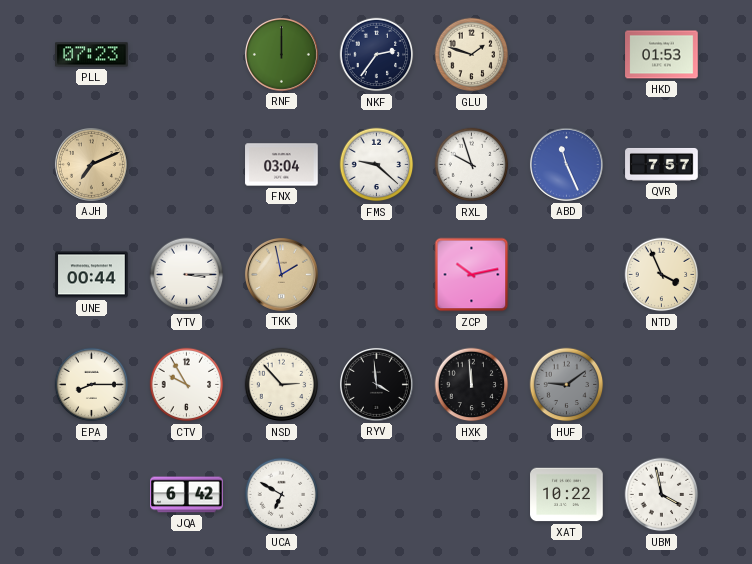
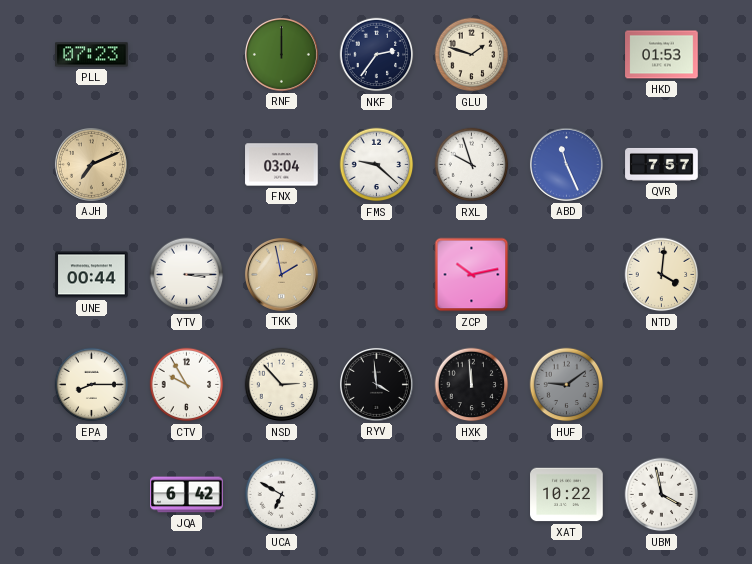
NTD: 3:56 -> 4:01 (662, 275)
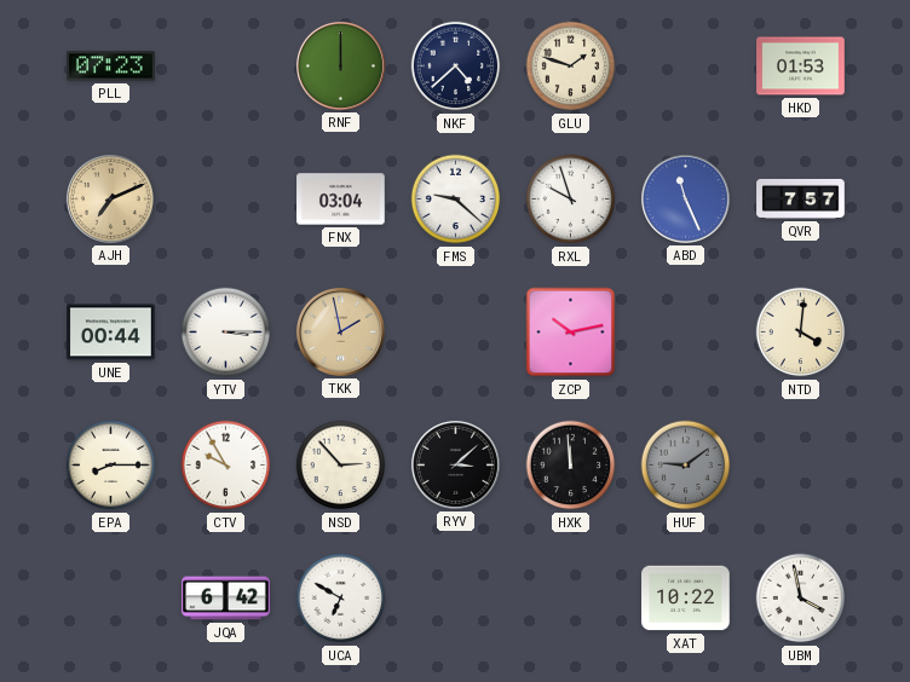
NKF: 2:36 -> 4:38 (456, 67)
RYV: 3:59 -> 3:08 (455, 464)
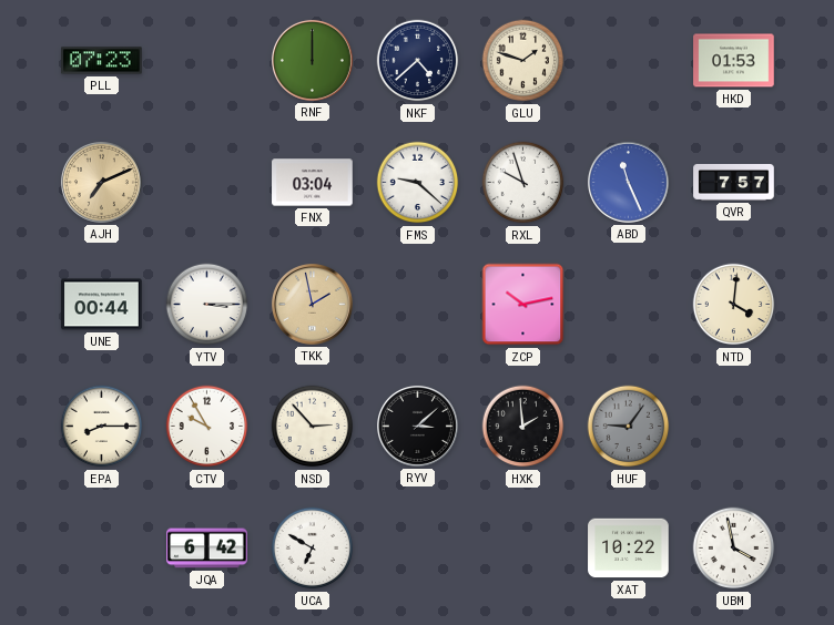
HXK: 11:59 -> 1:59 (523, 427)
HUF: 9:09 -> 9:06 (629, 427)
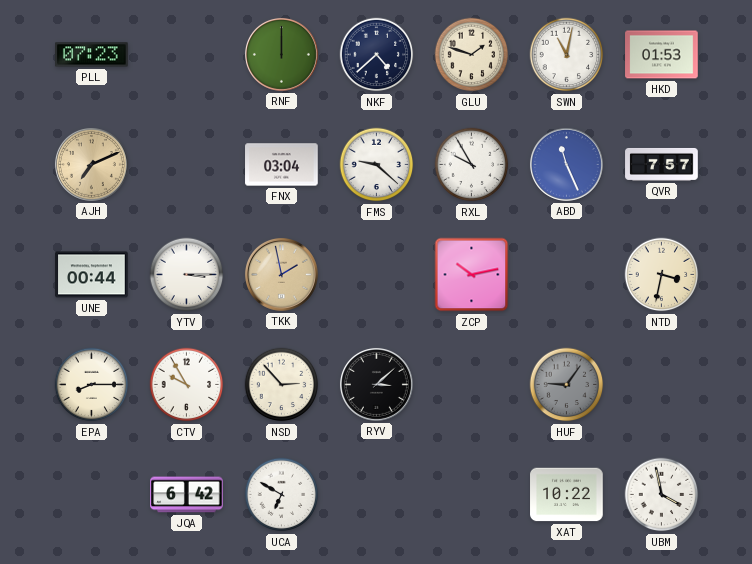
SWN: none -> 11:02 (567, 55)
RXL: 9:57 -> 9:55 (472, 165)
NTD: 4:01 -> 3:32 (662, 275)
HXK: 1:59 -> none (523, 427)
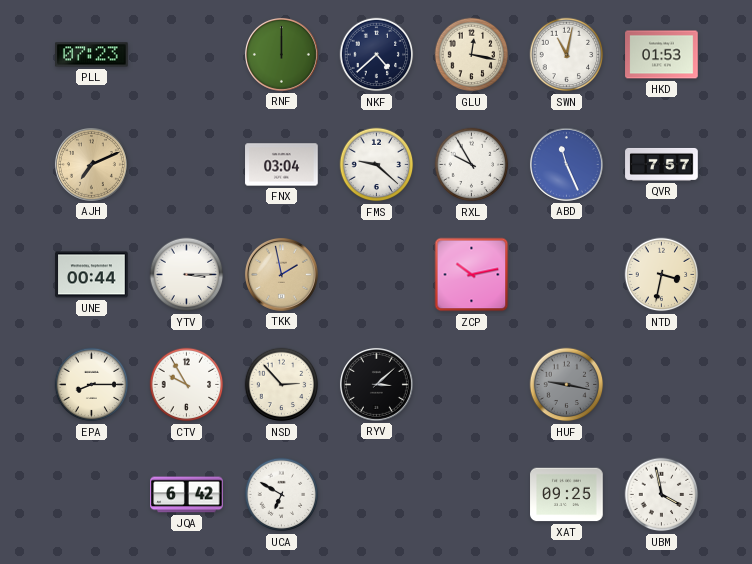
GLU: 1:48 -> 12:17 (472, 55)
HUF: 9:06 -> 9:17 (567, 385)
XAT: 10:22 -> 09:25 (567, 495)
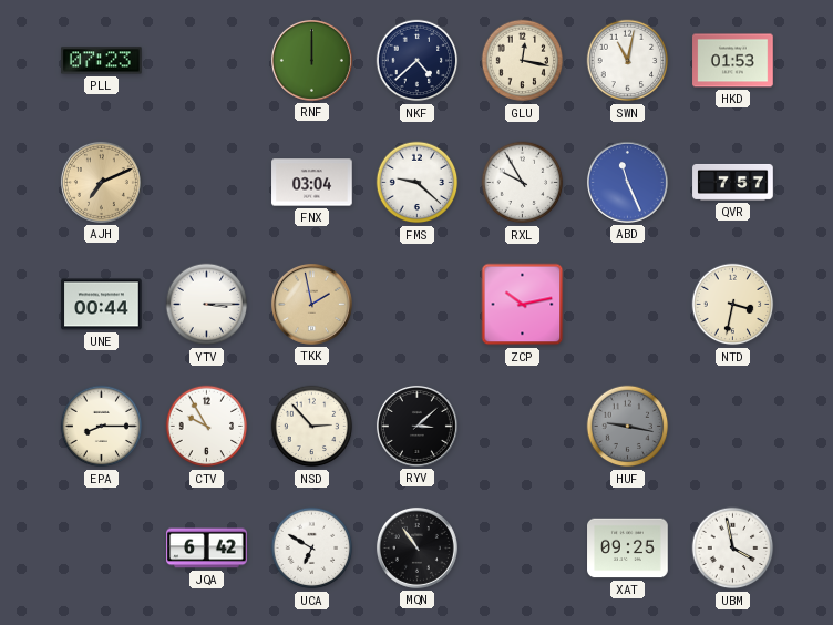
MQN: none -> 10:54 (416, 547)
